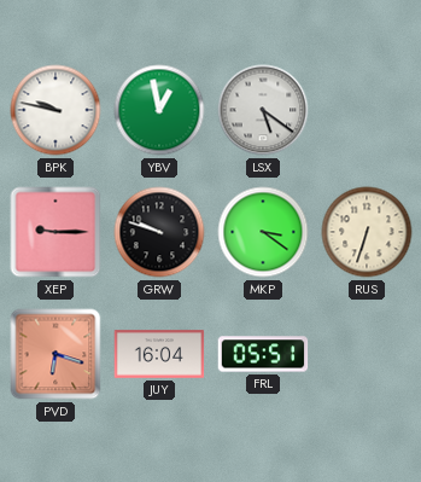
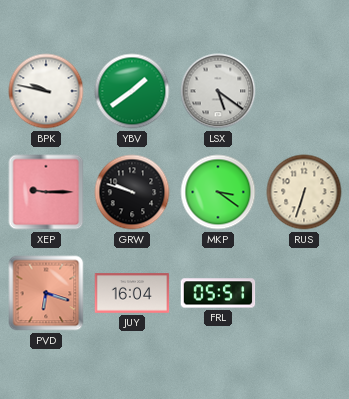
YBV: 12:58 -> 1:39 (132, 91)
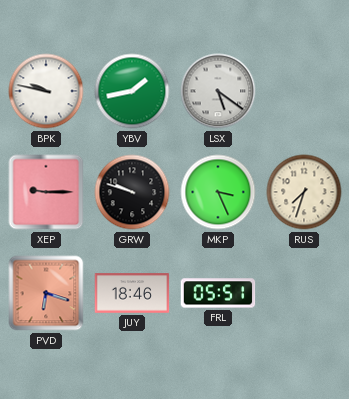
YBV: 1:39 -> 1:43 (132, 91)
MKP: 3:21 -> 3:26 (218, 192)
RUS: 6:33 -> 7:33 (304, 192)
JUY: 16:04 -> 18:46 (132, 293)
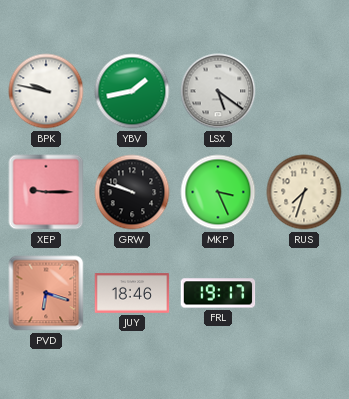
FRL: 05:51 -> 19:17 (218, 293)
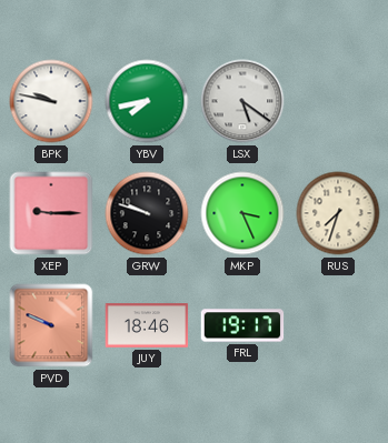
YBV: 1:43 -> 7:43 (147, 101)
PVD: 6:18 -> 9:49 (51, 325)
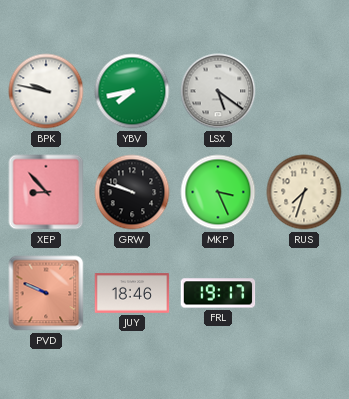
XEP: 9:15 -> 8:53 (46, 192)
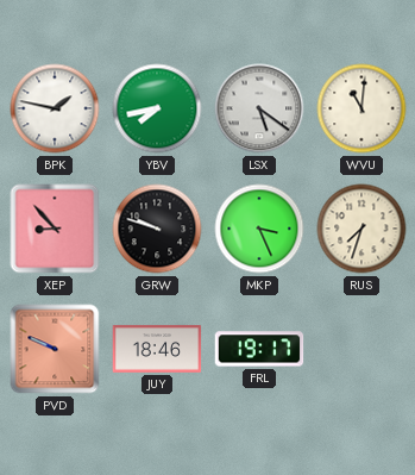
BPK: 9:47 -> 1:47 (55, 108)
WVU: none -> 11:01 (361, 108)
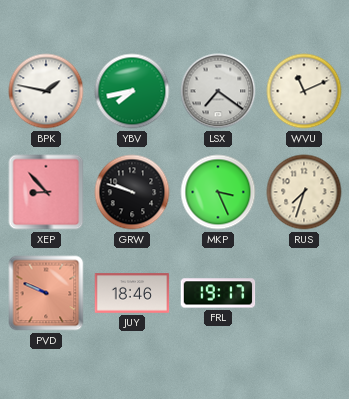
LSX: 5:21 -> 7:21 (218, 91)
WVU: 11:01 -> 11:11 (304, 91)
